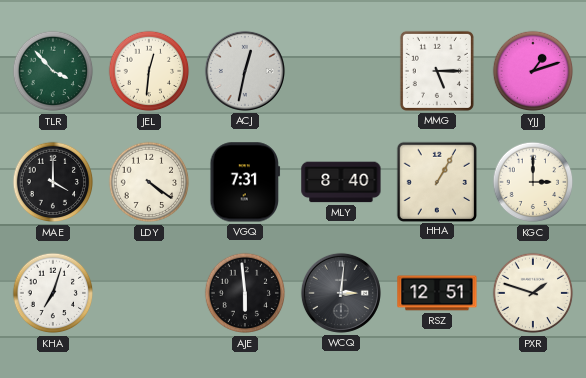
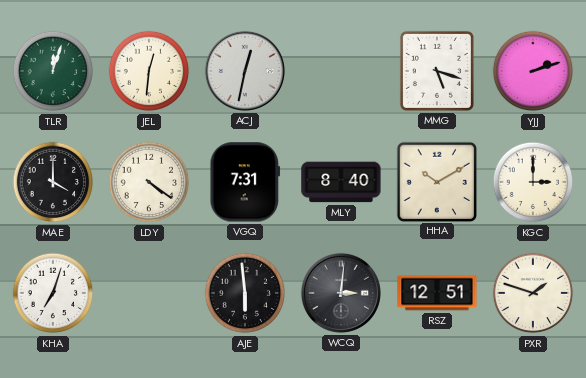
TLR: 3:53 -> 12:03 (53, 71)
MMG: 5:15 -> 5:18 (437, 71)
YJJ: 1:12 -> 2:12 (533, 71)
HHA: 1:05 -> 10:10 (436, 181)
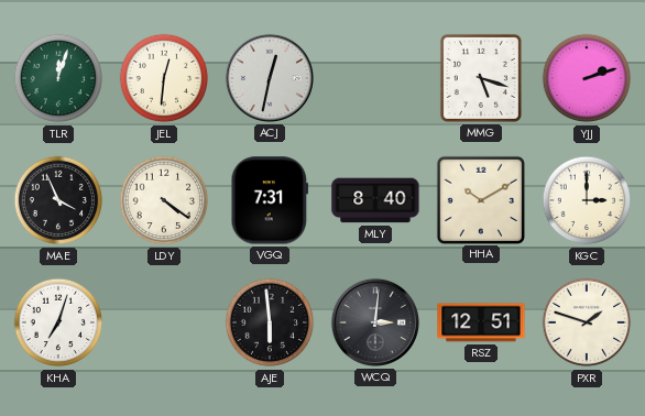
MAE: 4:00 -> 3:56 (58, 200)
